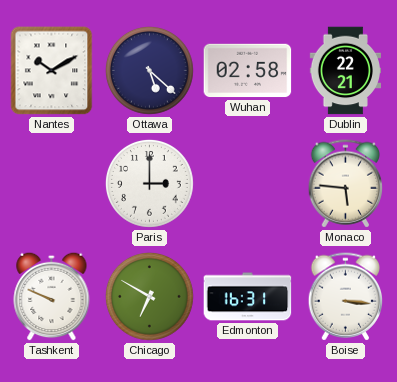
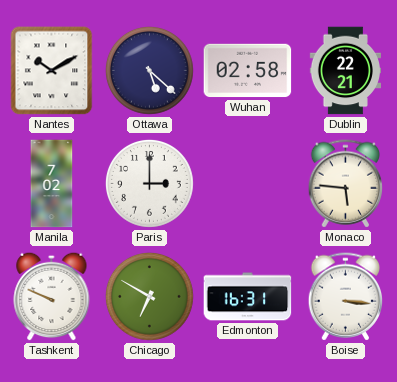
Manila: none -> 7:02 (52, 184)
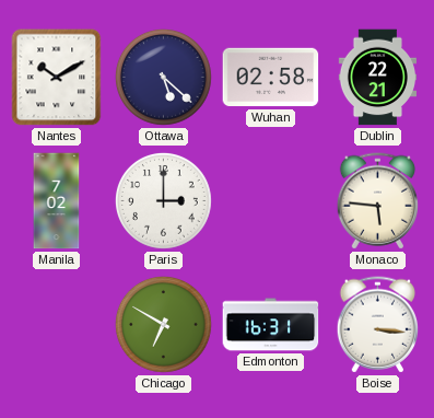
Tashkent: 9:49 -> none (52, 296)
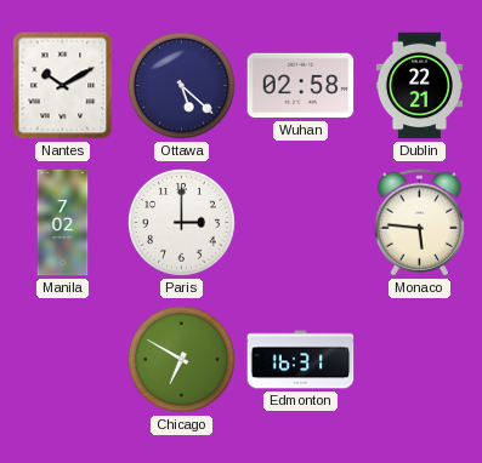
Boise: 3:16 -> none (377, 325)
